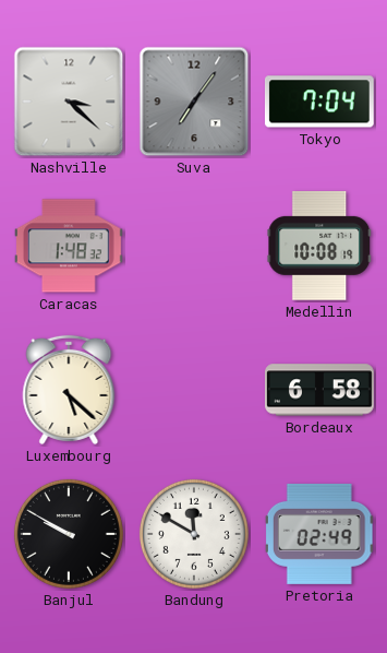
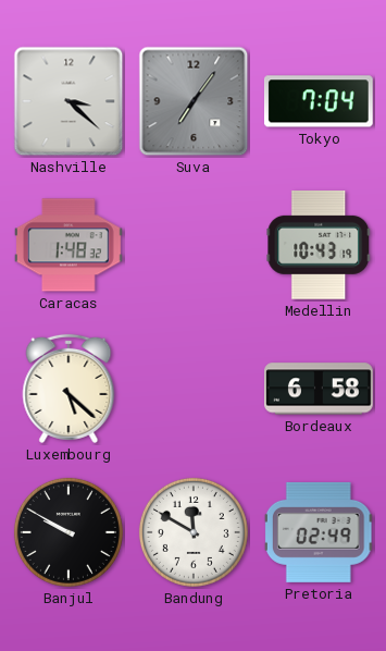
Medellin: 10:08 -> 10:43 (319, 245)
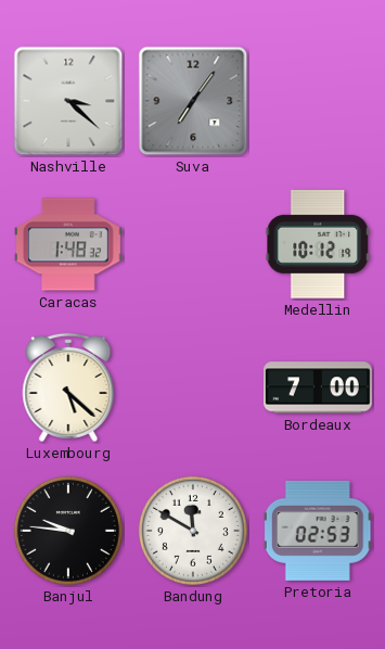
Tokyo: 7:04 -> none (319, 101)
Medellin: 10:43 -> 10:12 (318, 244)
Bordeaux: 6:58 -> 7:00 (319, 387)
Banjul: 9:50 -> 9:46 (68, 531)
Pretoria: 02:49 -> 02:53 (318, 531)
